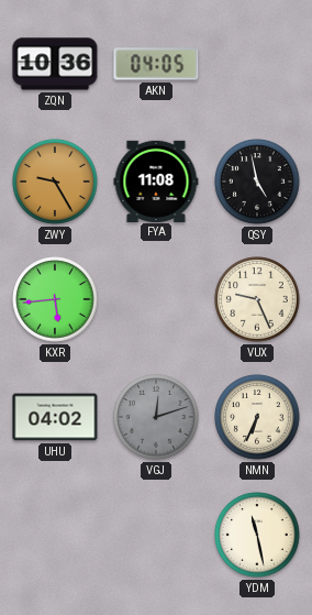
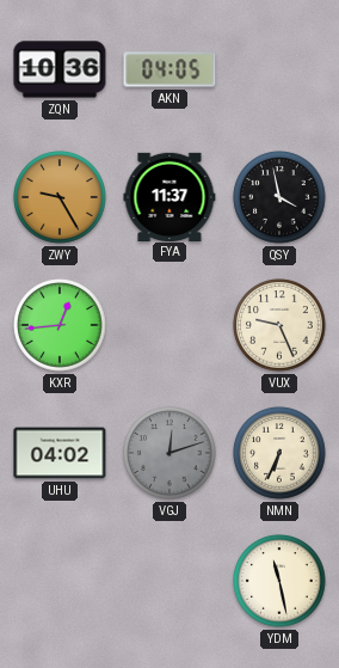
FYA: 11:08 -> 11:37 (169, 196)
QSY: 4:58 -> 3:58 (279, 197)
KXR: 5:44 -> 12:44 (60, 325)
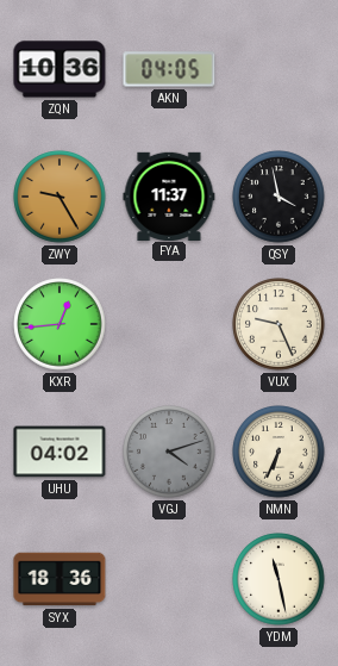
VGJ: 12:12 -> 4:12 (169, 452)
SYX: none -> 18:36 (60, 579)
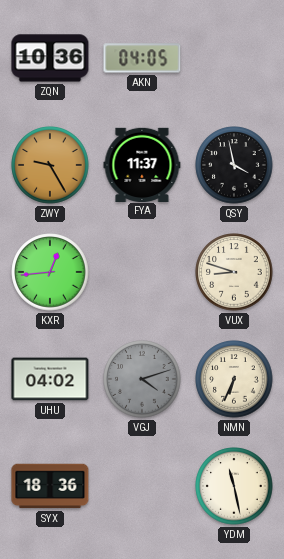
VUX: 9:26 -> 8:48 (234, 272)
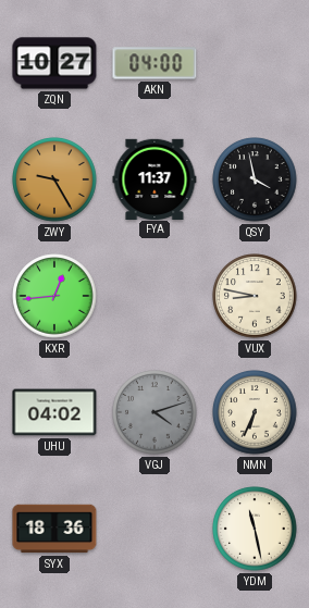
ZQN: 10:36 -> 10:27 (54, 63)
AKN: 04:05 -> 04:00 (154, 63)
VUX: 8:48 -> 8:47 (255, 296)
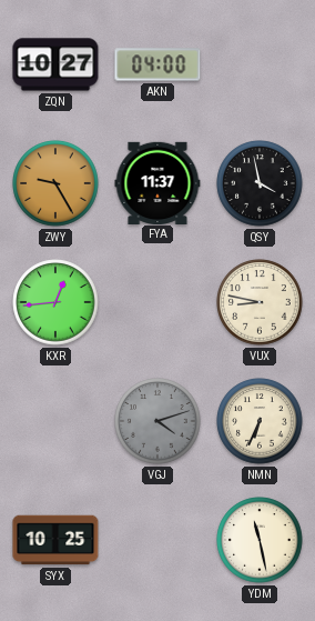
UHU: 04:02 -> none (54, 412)
SYX: 18:36 -> 10:25 (55, 540)
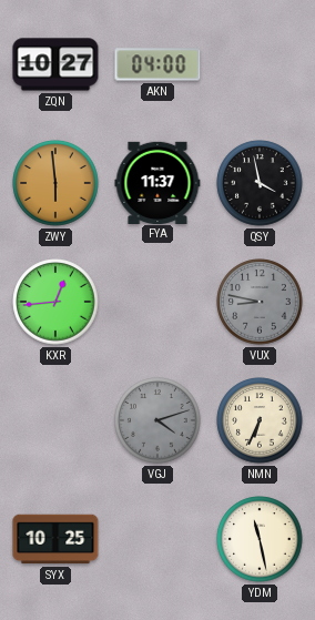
ZWY: 9:25 -> 5:59 (55, 183)
VUX dial: cream -> grey (260, 302)
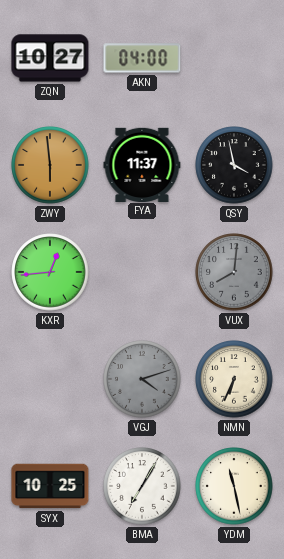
VUX: 8:47 -> 8:01 (234, 272)
BMA: none -> 7:05 (142, 486)
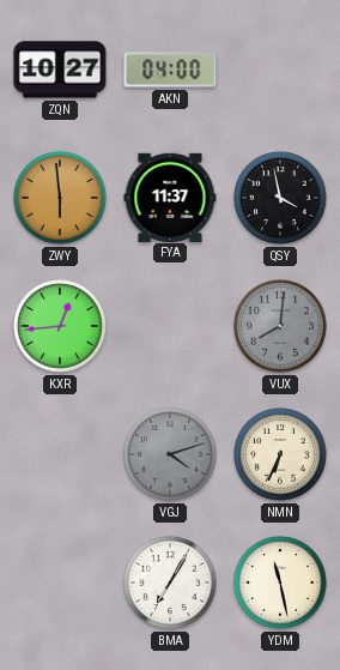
SYX: 10:25 -> none (50, 486)
